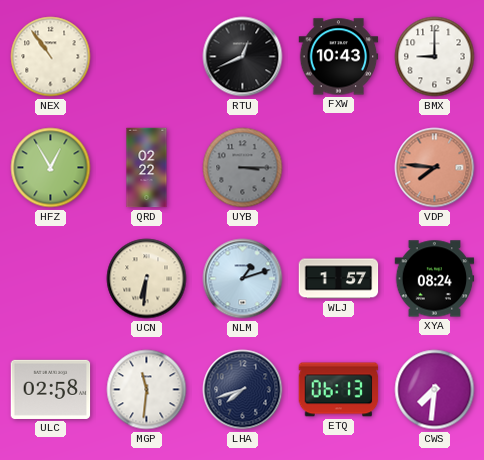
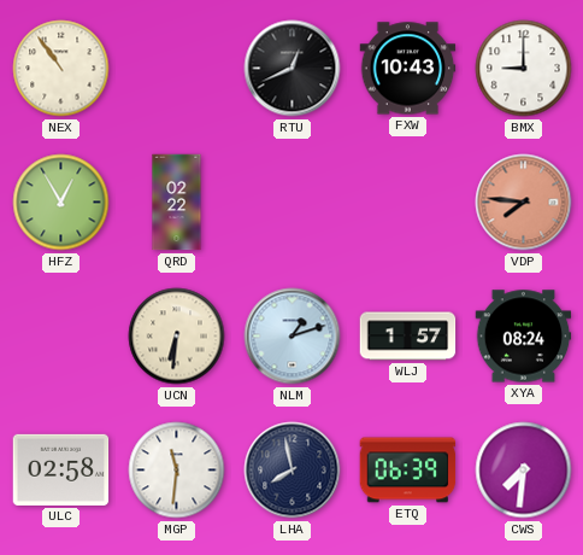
UYB: 3:15 -> none (243, 168)
LHA: 7:42 -> 7:58 (293, 471)
ETQ: 06:13 -> 06:39 (408, 471)
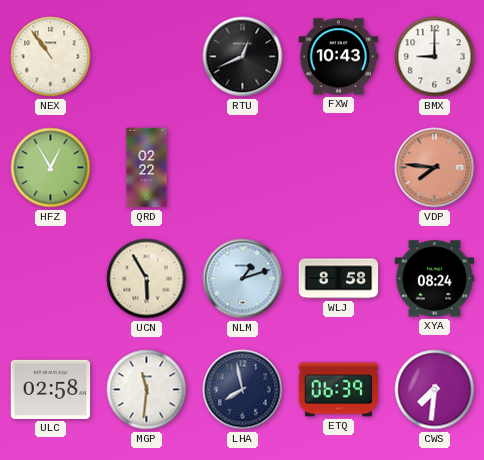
UCN: 6:31 -> 5:55 (147, 279)
WLJ: 1:57 -> 8:58 (339, 279)
